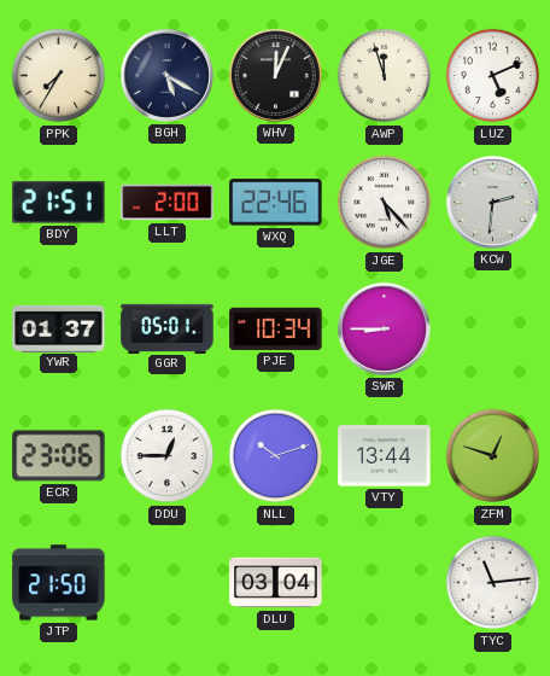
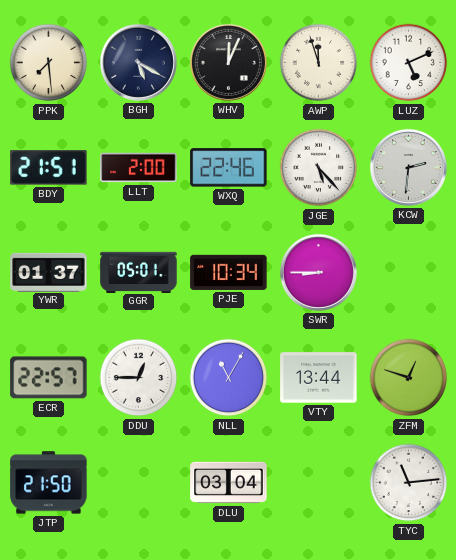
PPK: 7:35 -> 7:29 (49, 63)
ECR: 23:06 -> 22:57 (49, 378)
NLL: 10:12 -> 11:05 (229, 378)
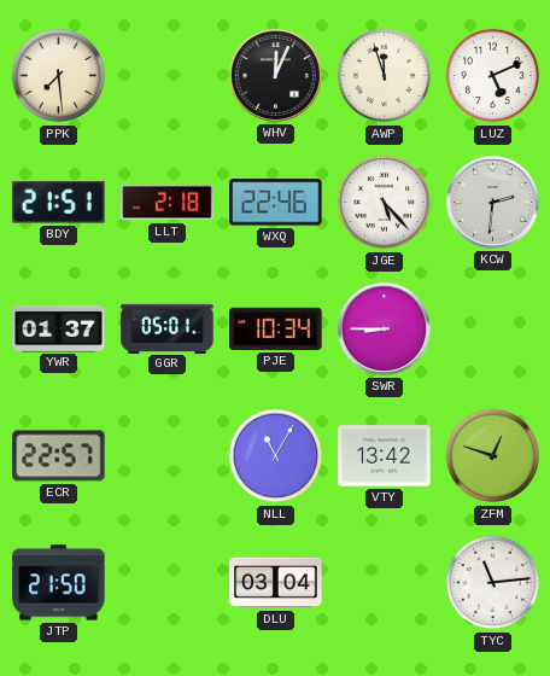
BGH: 5:20 -> none (138, 62)
LLT: 2:00 -> 2:18 (168, 203)
DDU: 12:45 -> none (139, 378)
VTY: 13:44 -> 13:42 (385, 456)
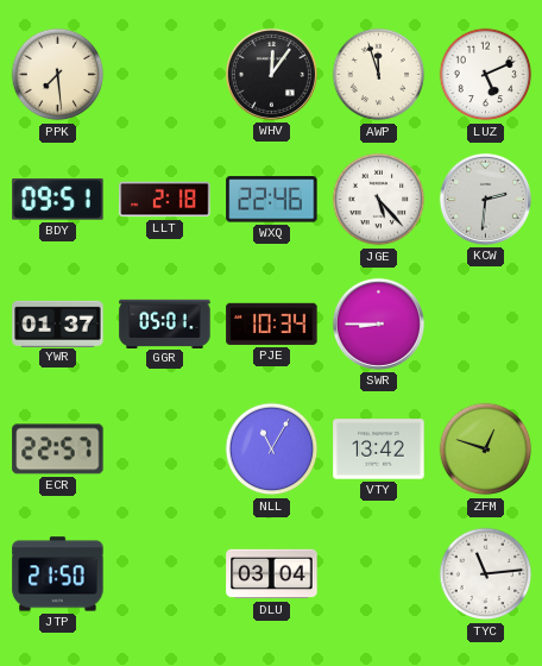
WHV: 12:04 -> 12:06 (271, 74)
BDY: 21:51 -> 09:51 (58, 200)
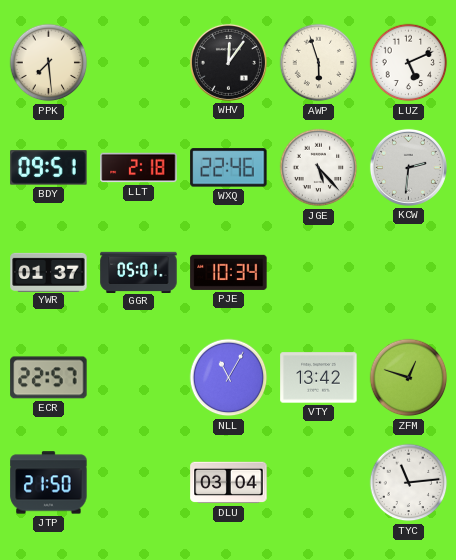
AWP: 11:57 -> 5:57 (319, 63)
SWR: 8:45 -> none (378, 323)
